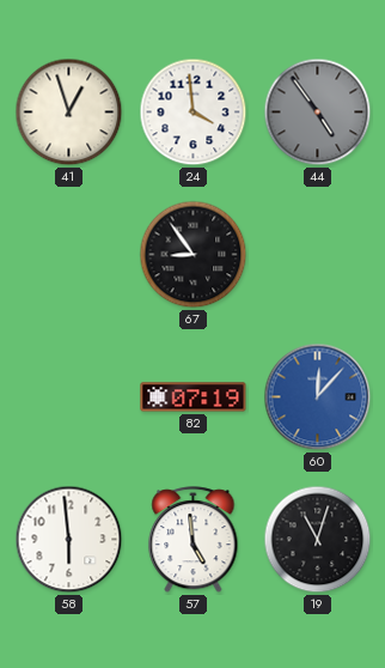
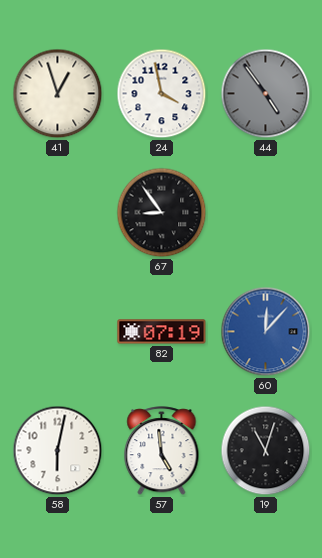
24: 3:59 -> 3:58 (162, 94)
58: 5:59 -> 6:02 (58, 451)
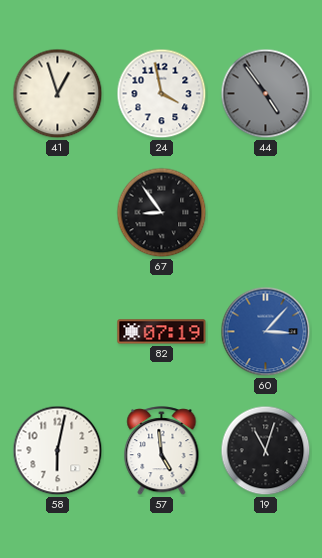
60: 12:07 -> 3:07 (266, 332)
